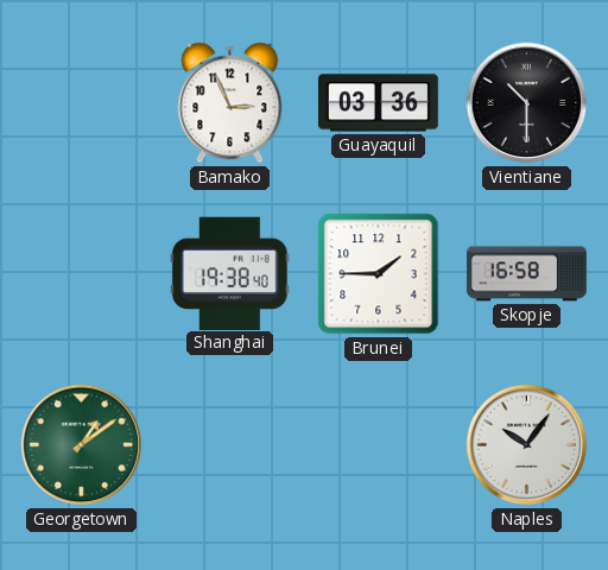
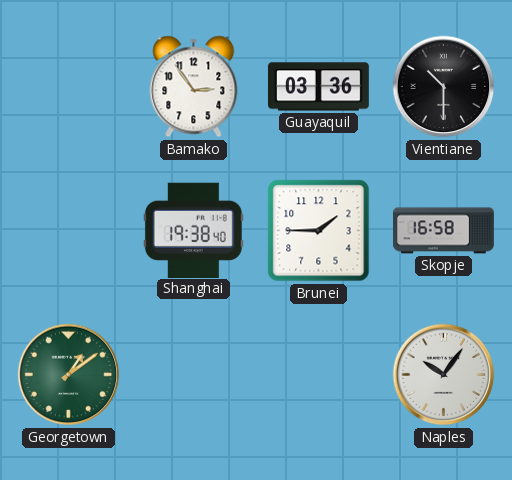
Bamako: 2:56 -> 2:54 (194, 87)
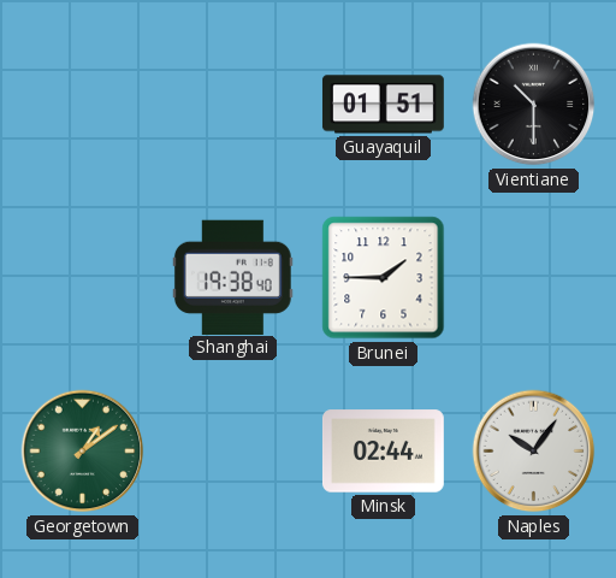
Bamako: 2:54 -> none (194, 87)
Guayaquil: 03:36 -> 01:51 (384, 105)
Skopje: 16:58 -> none (444, 231)
Minsk: none -> 02:44 (383, 452)
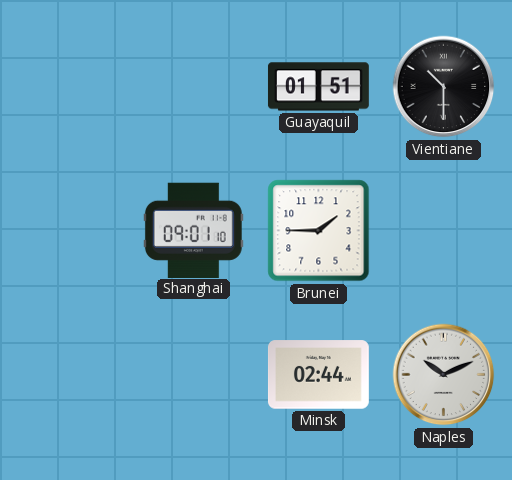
Shanghai: 19:38 -> 09:01 (193, 230)
Georgetown: 1:09 -> none (83, 452)
Naples: 10:06 -> 10:11 (444, 375)
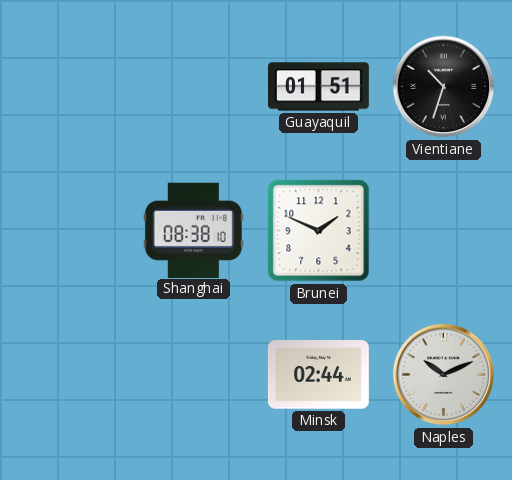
Vientiane: 10:30 -> 10:33 (444, 87)
Shanghai: 09:01 -> 08:38 (193, 230)
Brunei: 1:45 -> 1:49 (319, 231)
